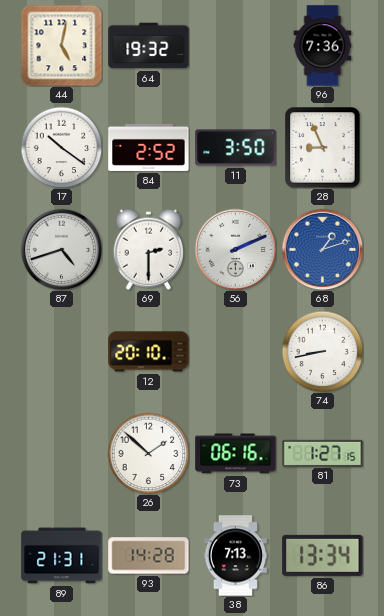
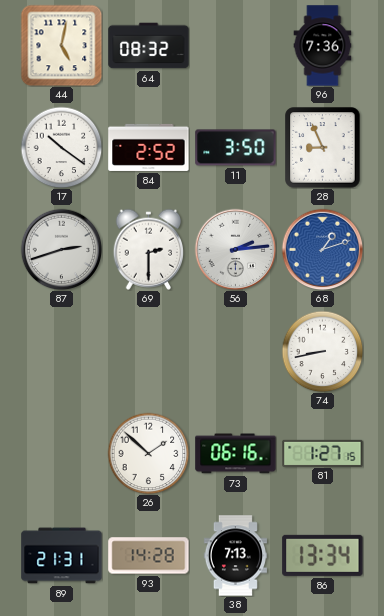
64: 19:32 -> 08:32 (149, 46)
87: 4:42 -> 2:42 (61, 249)
56: 2:11 -> 2:14 (235, 249)
12: 20:10 -> none (149, 352)
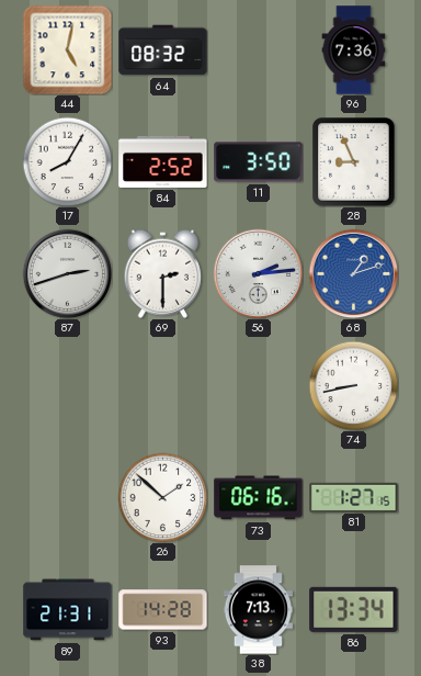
17: 10:21 -> 8:05 (67, 161)
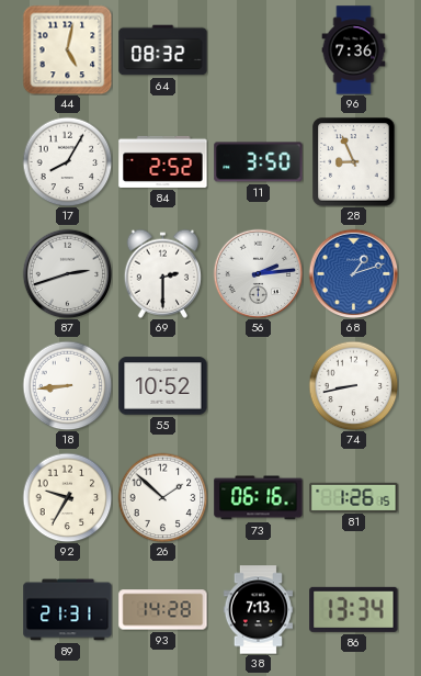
18: none -> 8:44 (67, 385)
55: none -> 10:52 (163, 386)
92: none -> 9:35 (67, 497)
81: 1:27 -> 1:26 (354, 497)
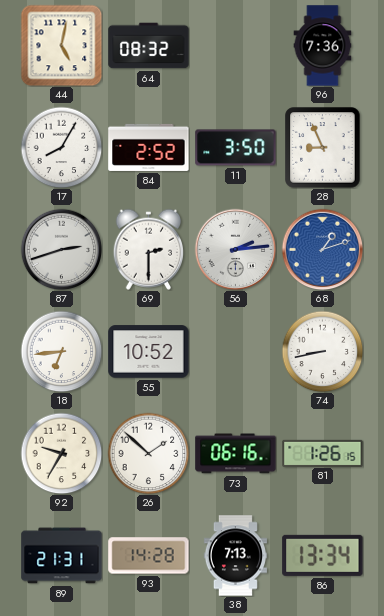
18: 8:44 -> 6:44 (61, 351)
